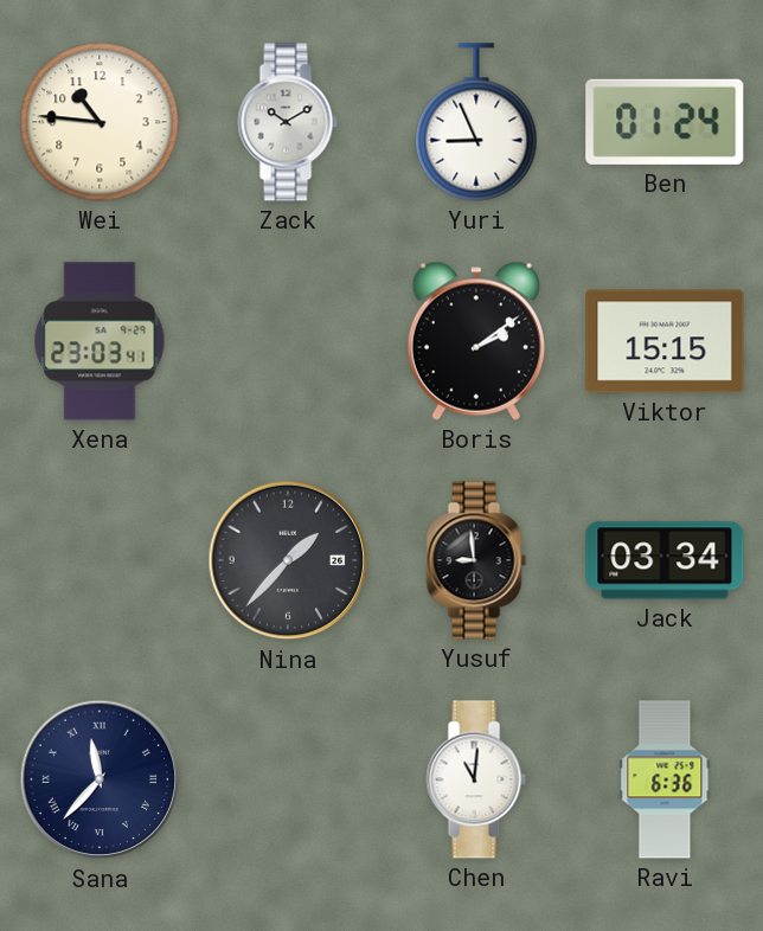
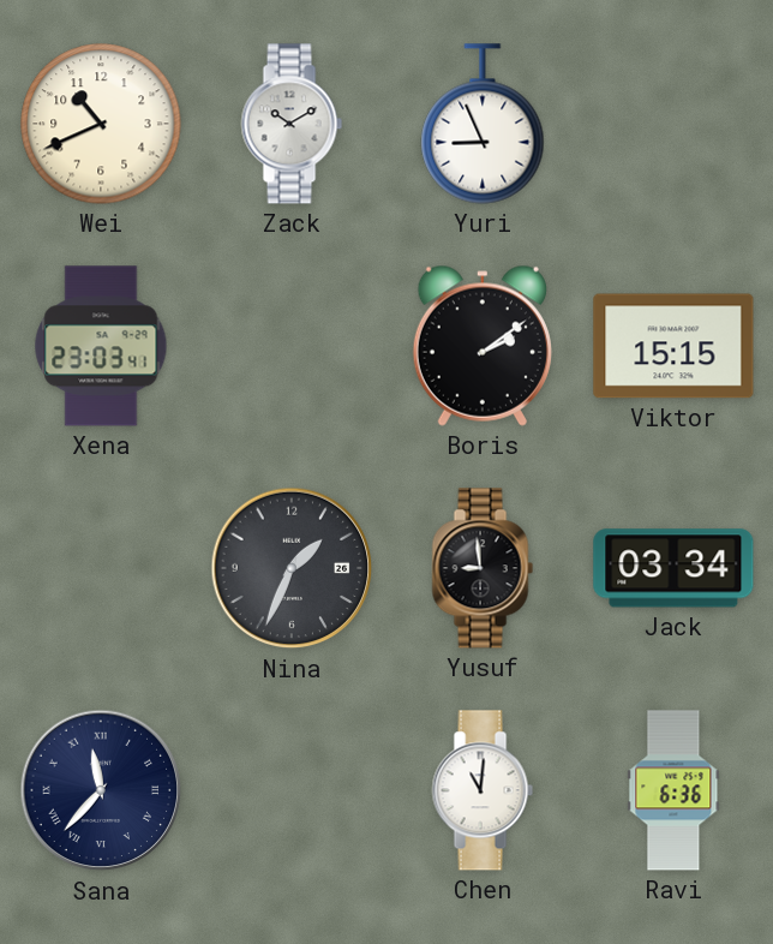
Wei: 10:46 -> 10:41 (101, 124)
Ben: 01:24 -> none (665, 122)
Nina: 1:37 -> 1:34 (292, 568)
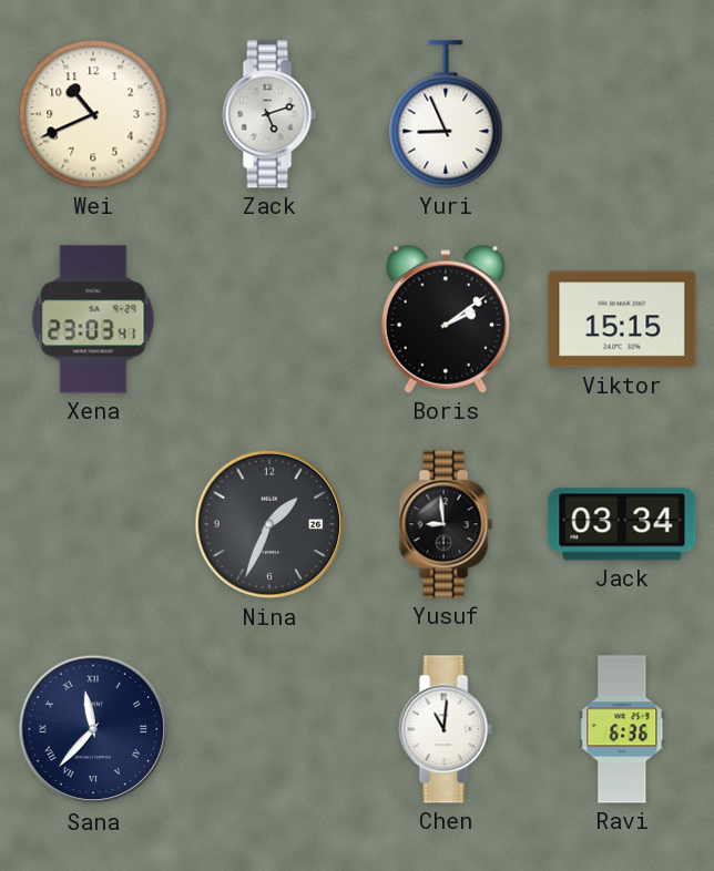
Zack: 10:10 -> 5:12 (269, 114)
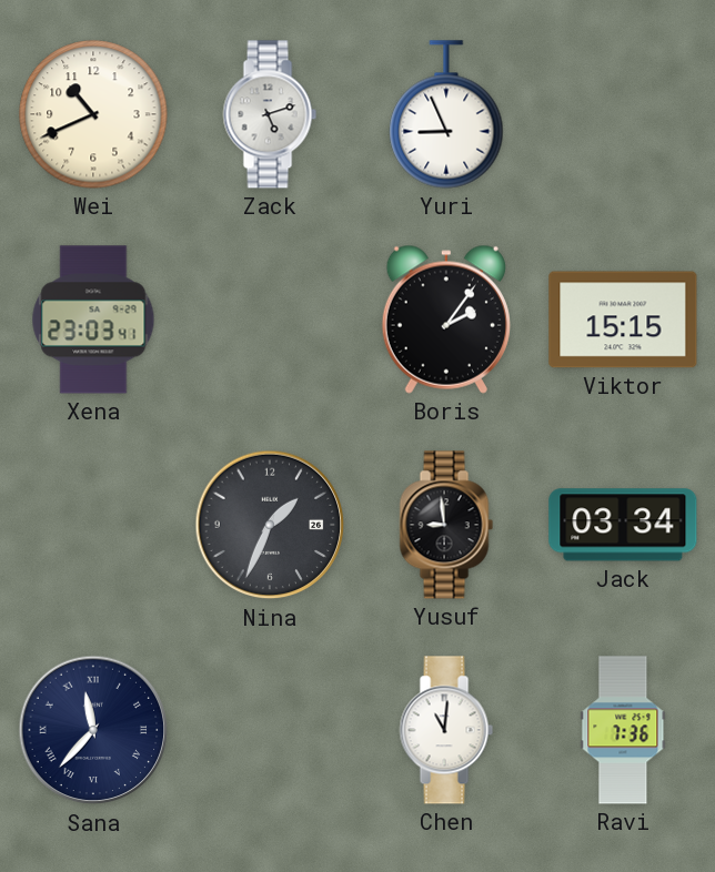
Boris: 2:09 -> 2:06 (446, 320)
Ravi: 6:36 -> 7:36 (623, 730)
